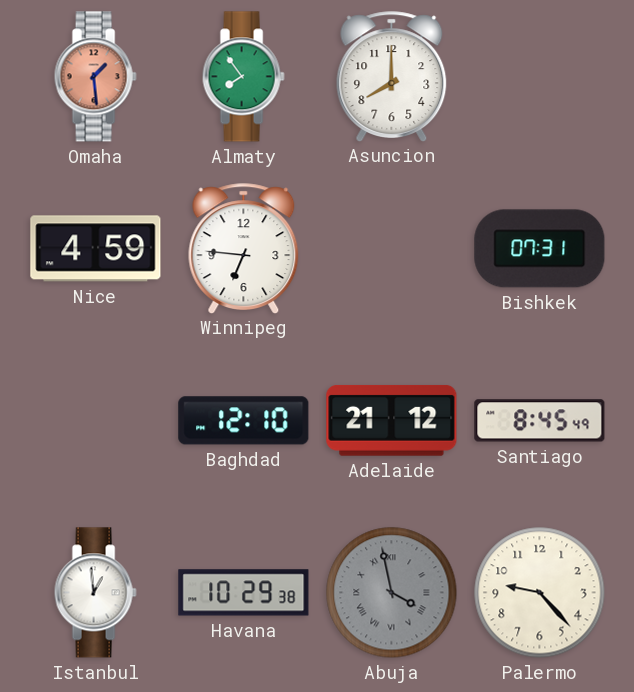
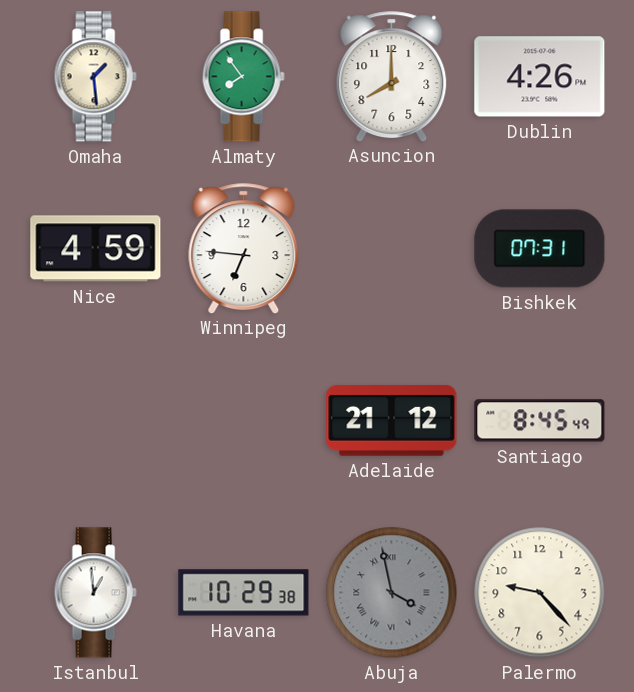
Omaha dial: salmon -> cream (95, 77)
Dublin: none -> 4:26 (540, 77)
Baghdad: 12:10 -> none (244, 421)
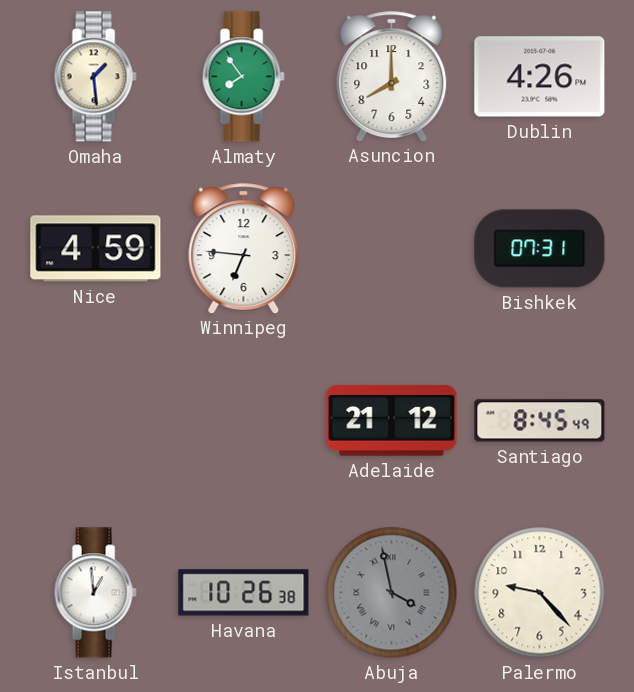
Havana: 10:29 -> 10:26 (244, 593)
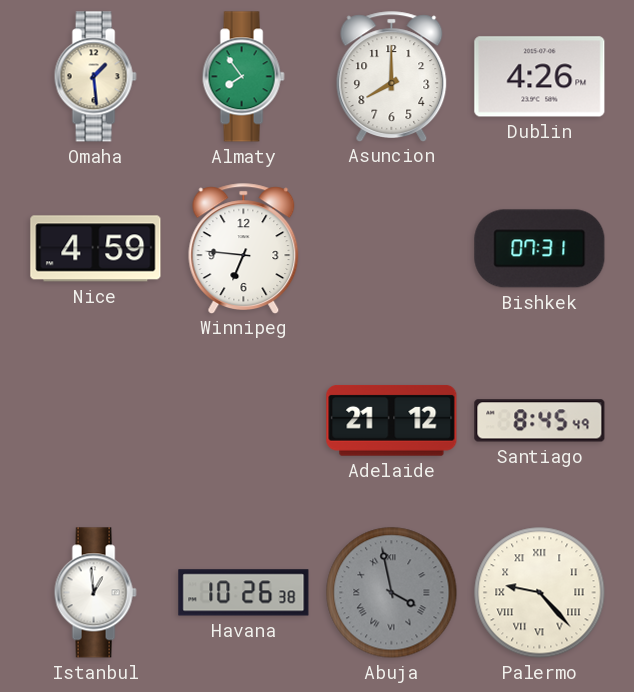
Palermo numerals: Arabic -> Roman (540, 593)
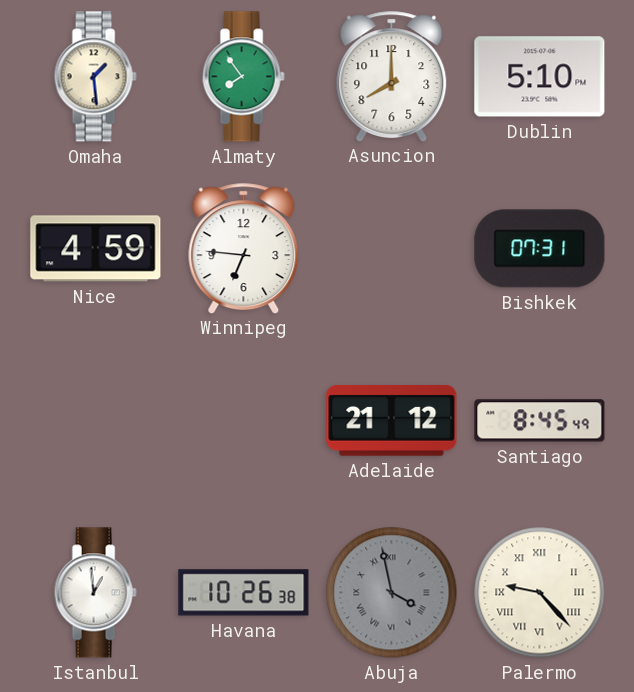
Dublin: 4:26 -> 5:10 (540, 77)
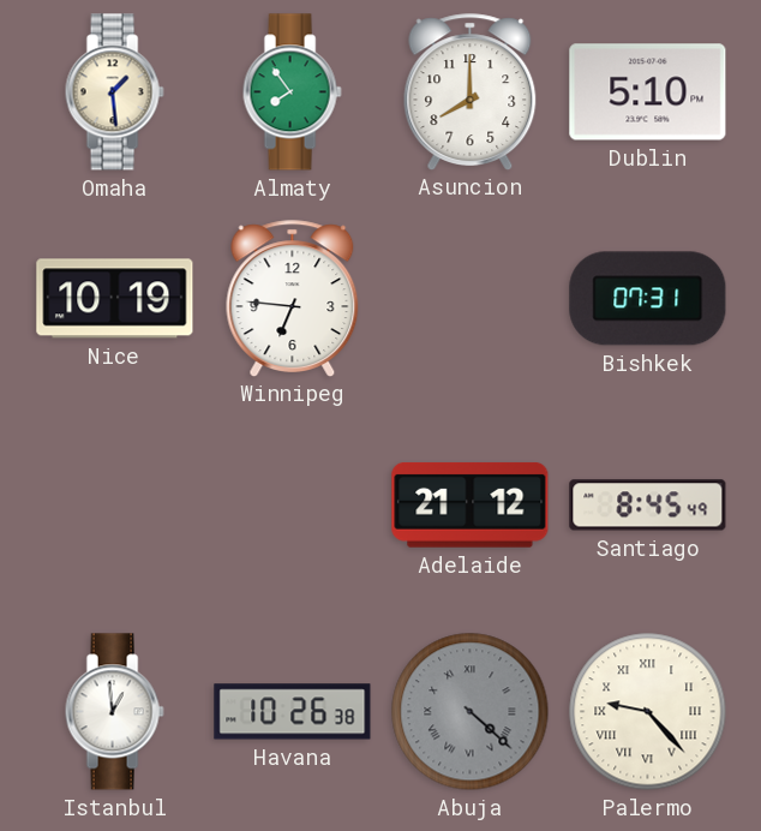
Nice: 4:59 -> 10:19 (115, 299)
Abuja: 3:58 -> 4:22 (471, 712)
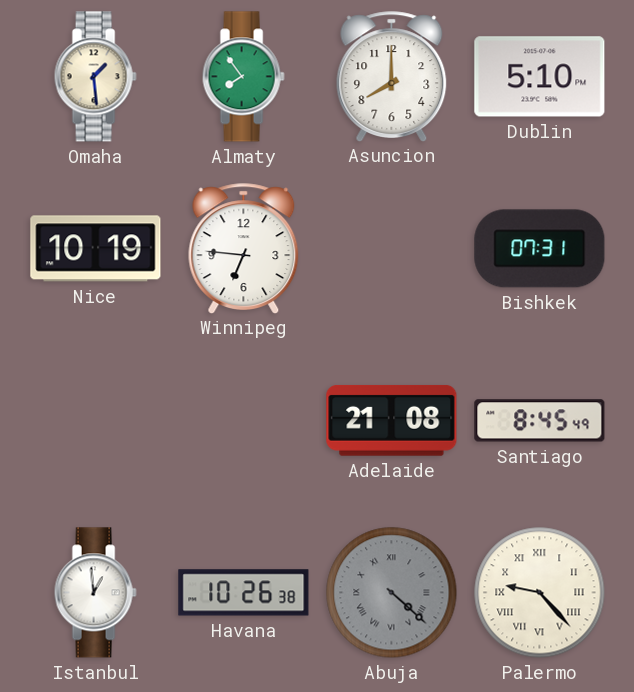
Adelaide: 21:12 -> 21:08 (392, 420)
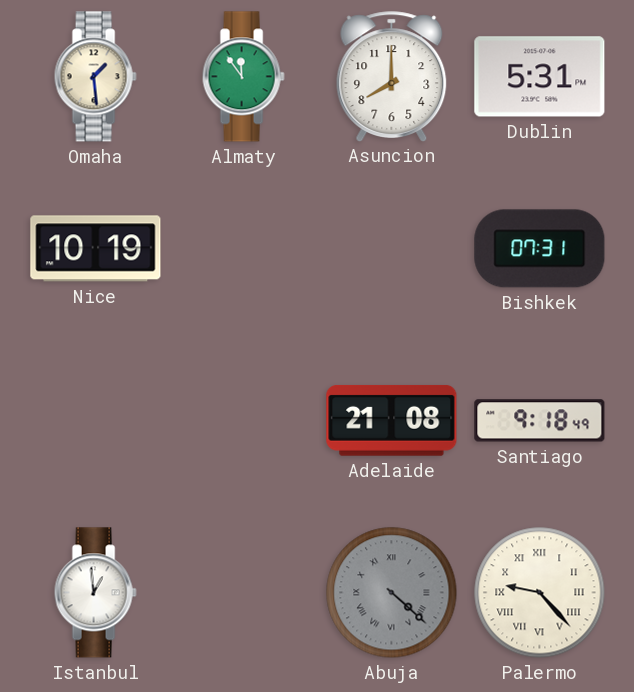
Almaty: 7:54 -> 11:54 (243, 77)
Dublin: 5:10 -> 5:31 (540, 77)
Winnipeg: 6:46 -> none (244, 248)
Santiago: 8:45 -> 9:18 (540, 421)
Havana: 10:26 -> none (244, 593)
